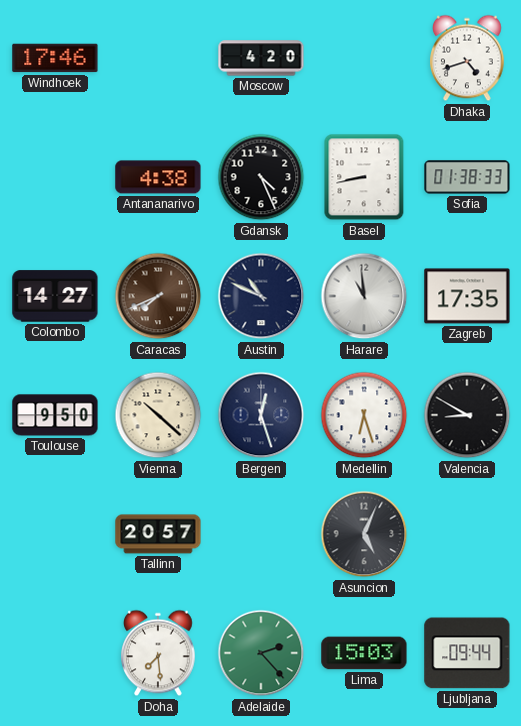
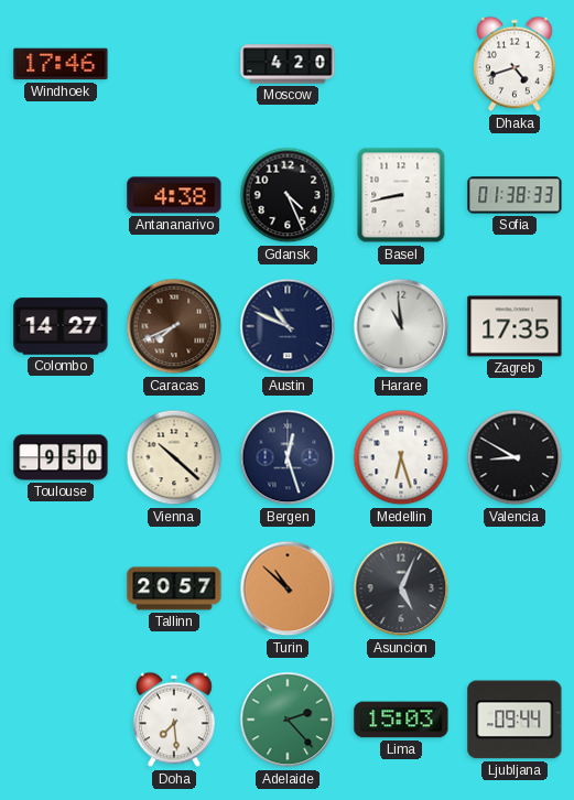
Turin: none -> 10:52 (288, 588)
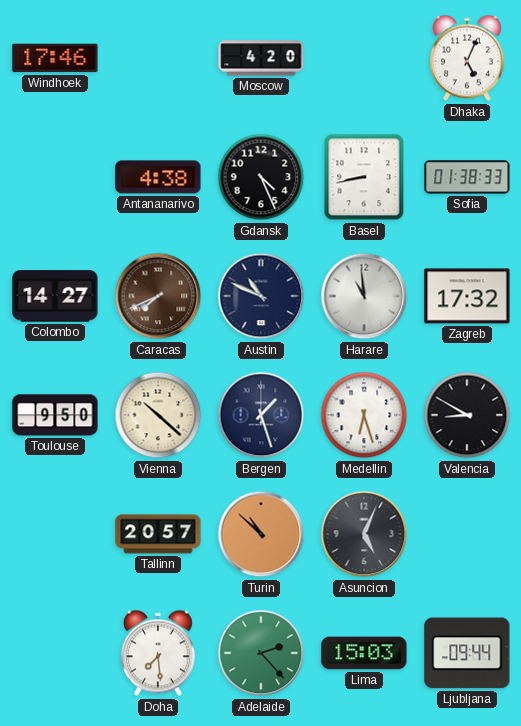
Dhaka: 4:42 -> 5:04 (468, 58)
Zagreb: 17:35 -> 17:32 (467, 296)
Bergen: 12:27 -> 1:27 (261, 415)
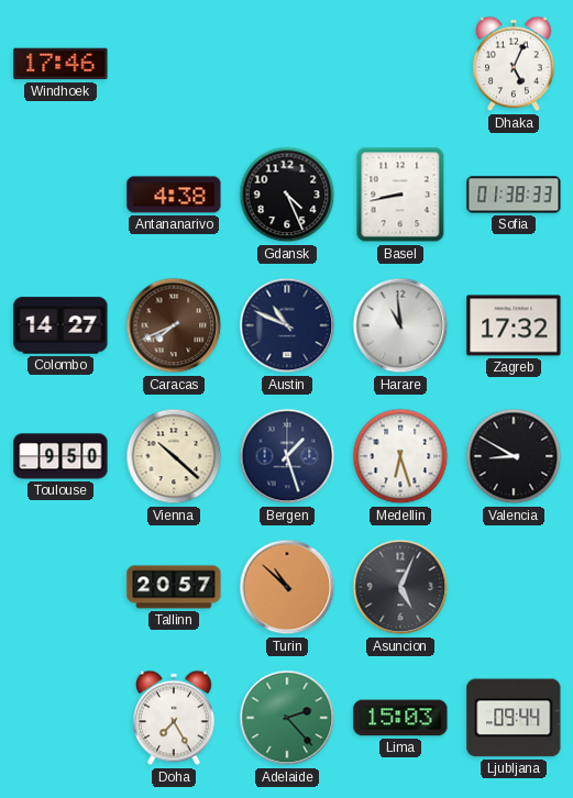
Moscow: 4:20 -> none (261, 58)
Doha: 7:29 -> 7:25 (175, 718)
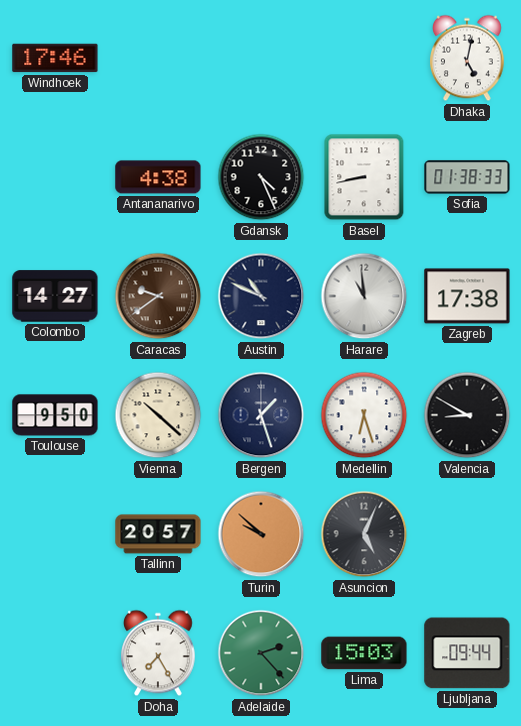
Dhaka: 5:04 -> 5:02 (468, 58)
Caracas: 7:41 -> 9:39 (158, 296)
Zagreb: 17:32 -> 17:38 (467, 296)
Turin: 10:52 -> 9:52 (261, 534)
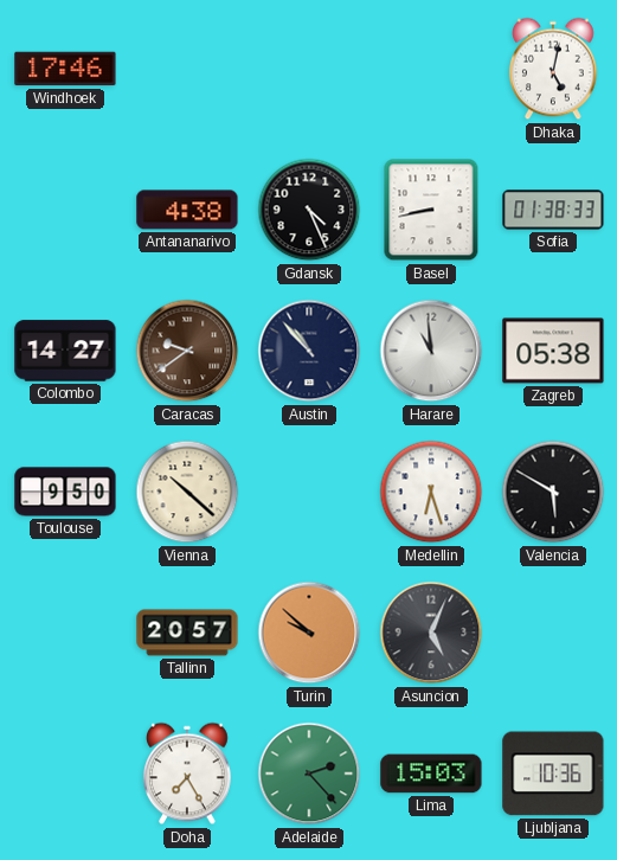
Austin: 10:49 -> 10:53 (309, 351)
Zagreb: 17:38 -> 05:38 (553, 351)
Bergen: 1:27 -> none (261, 415)
Valencia: 8:50 -> 5:50 (553, 492)
Ljubljana: 09:44 -> 10:36 (553, 774)
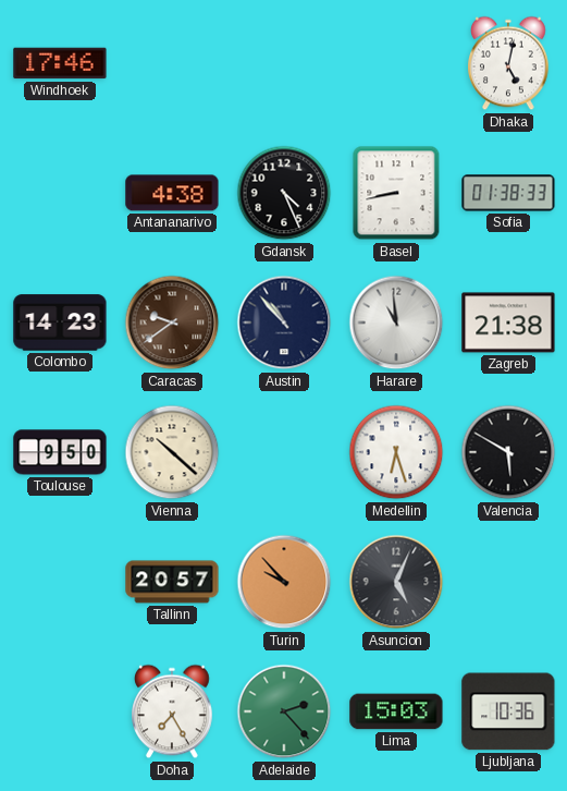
Colombo: 14:27 -> 14:23 (60, 323)
Zagreb: 05:38 -> 21:38 (508, 323)
Turin: 9:52 -> 9:53 (284, 582)
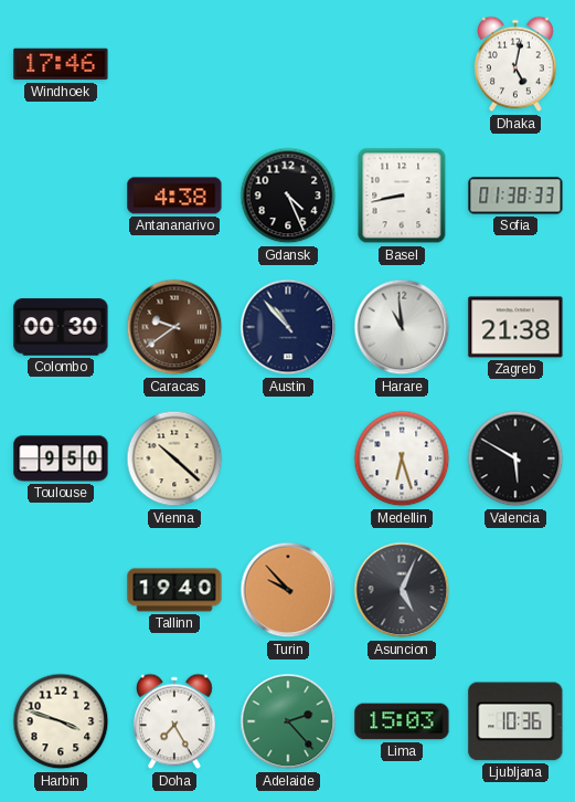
Colombo: 14:23 -> 00:30 (61, 327)
Tallinn: 20:57 -> 19:40 (174, 590)
Harbin: none -> 3:48 (61, 721)
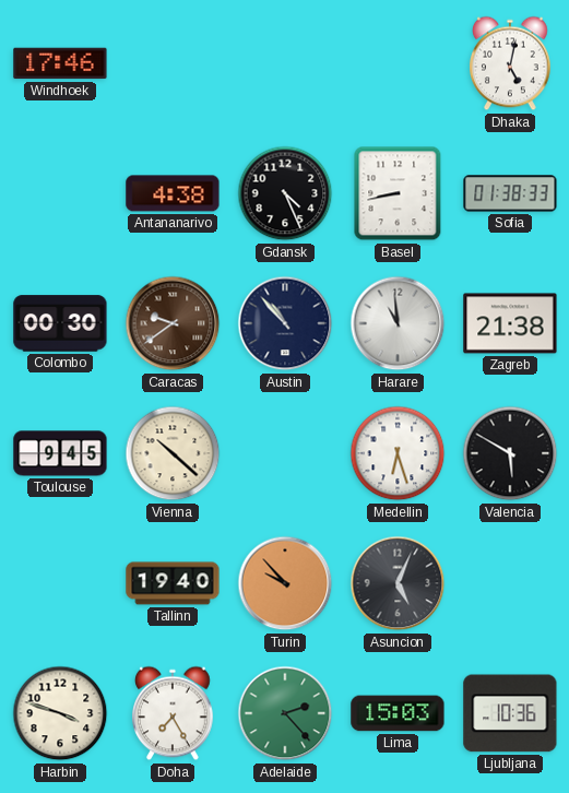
Toulouse: 9:50 -> 9:45 (60, 453)
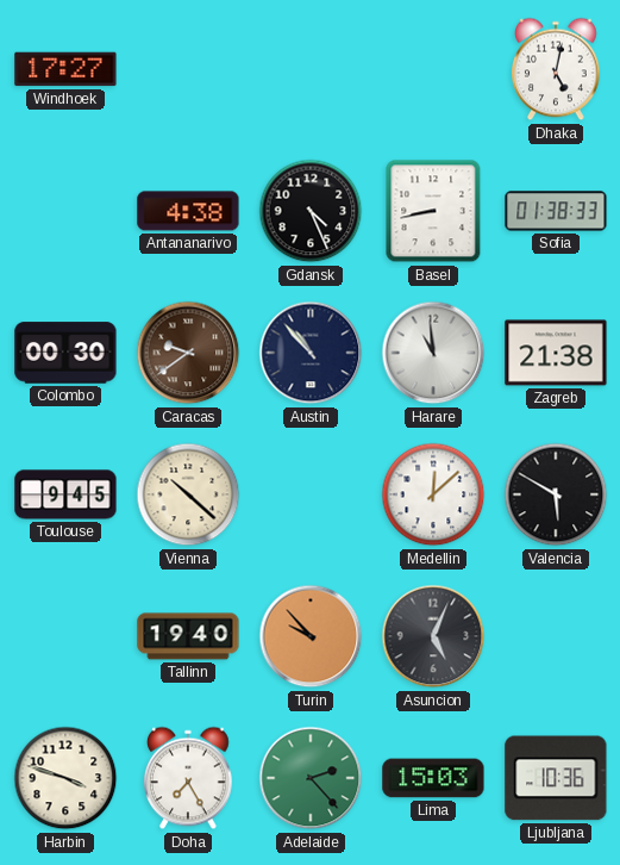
Windhoek: 17:46 -> 17:27 (65, 69)
Medellin: 6:27 -> 12:08 (433, 494)
